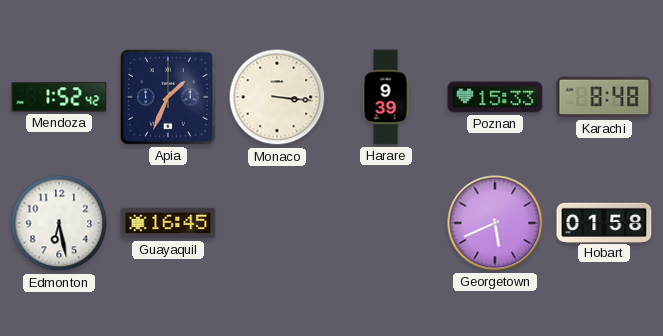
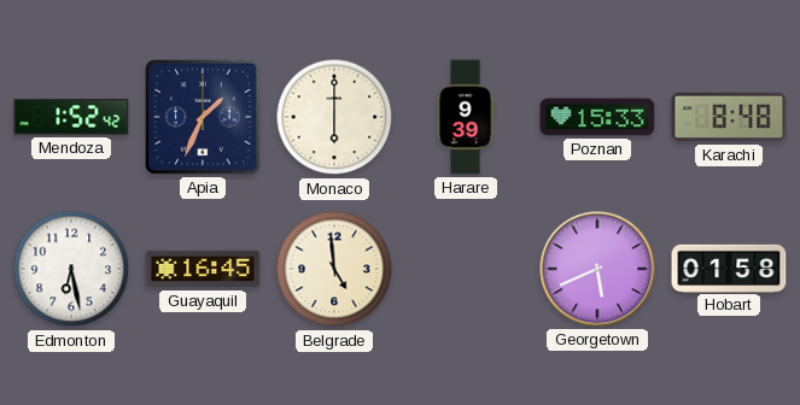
Monaco: 3:16 -> 6:00 (334, 117)
Belgrade: none -> 4:59 (334, 269)
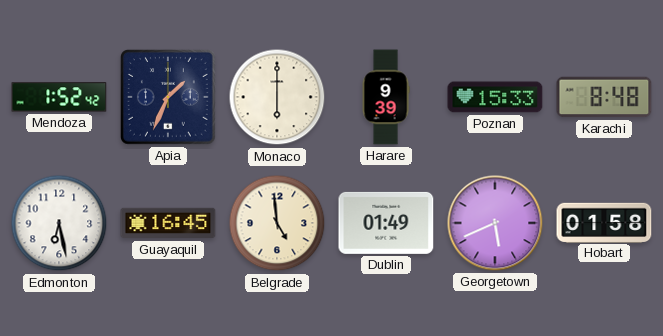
Dublin: none -> 01:49 (386, 223)
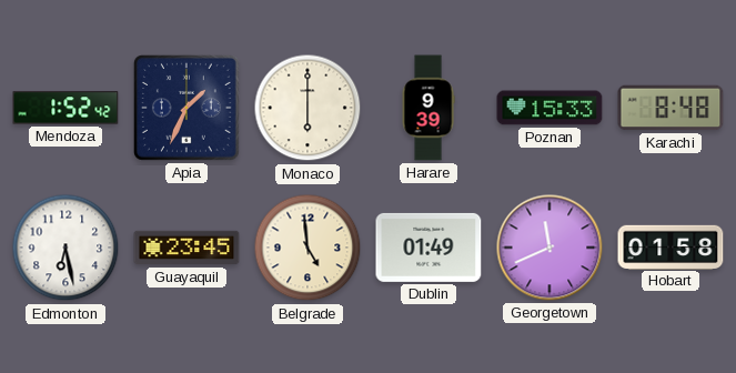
Guayaquil: 16:45 -> 23:45 (186, 248)
Georgetown: 5:41 -> 11:41 (550, 248)
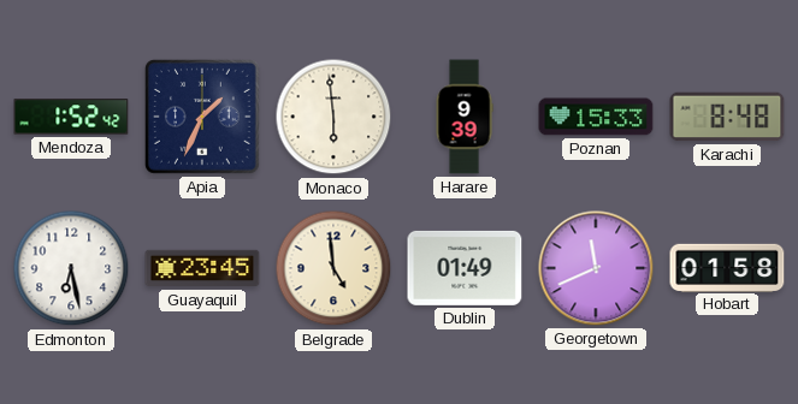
Monaco: 6:00 -> 5:59 (333, 117)
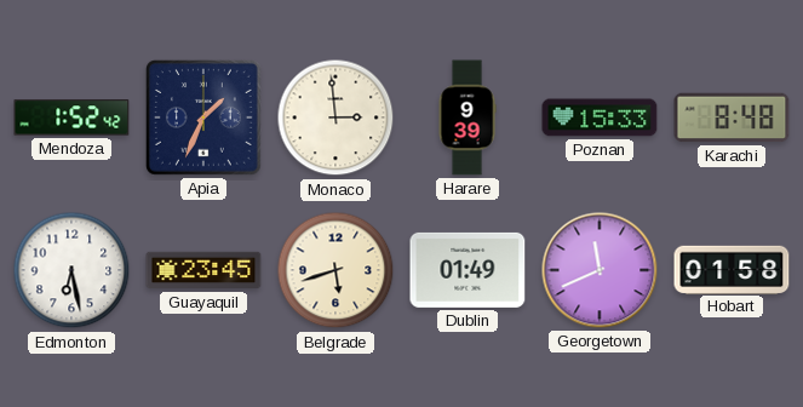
Monaco: 5:59 -> 2:59 (335, 117)
Belgrade: 4:59 -> 5:42 (335, 270)
